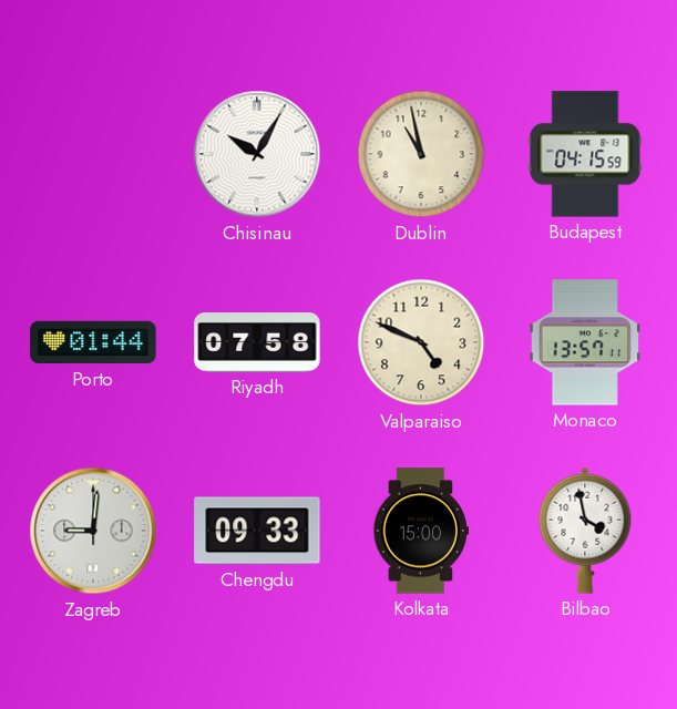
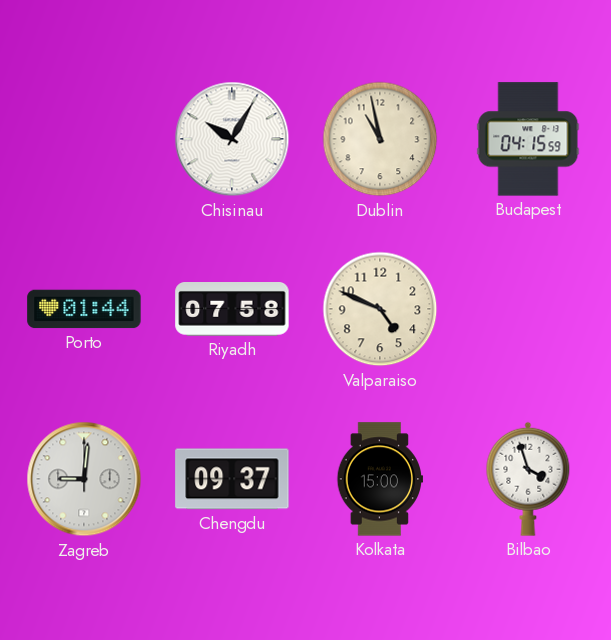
Monaco: 13:57 -> none (585, 342)
Chengdu: 09:33 -> 09:37 (232, 479)
Bilbao: 3:58 -> 3:57 (528, 479)
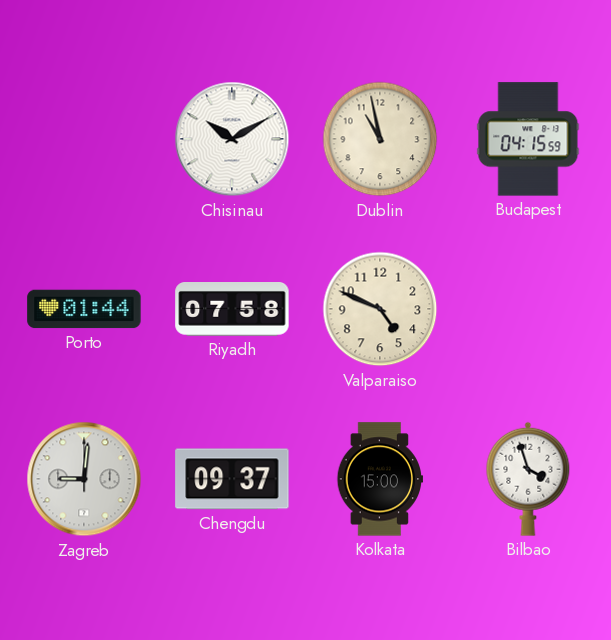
Chisinau: 10:05 -> 10:10 (232, 139)
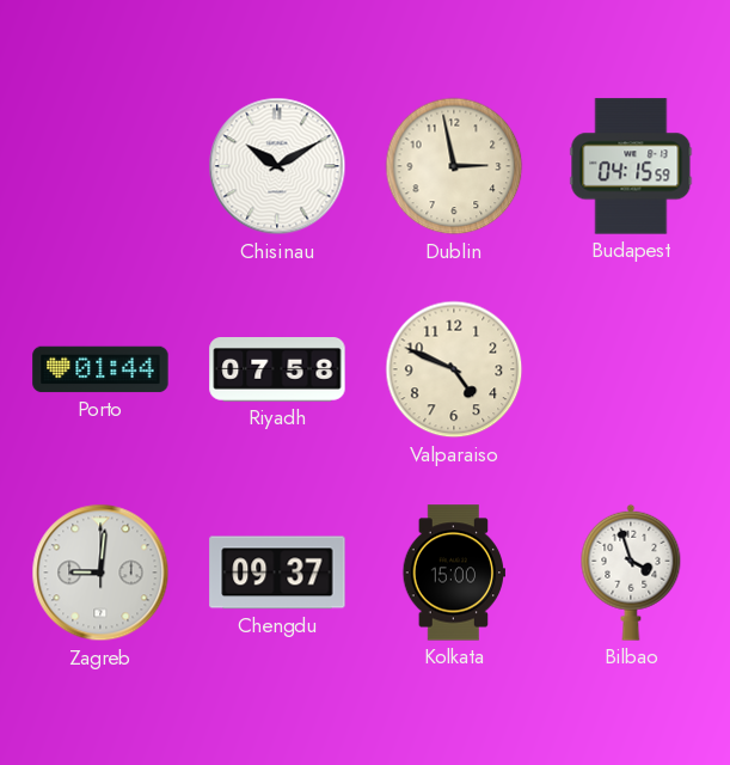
Dublin: 10:58 -> 2:58 (454, 166)
